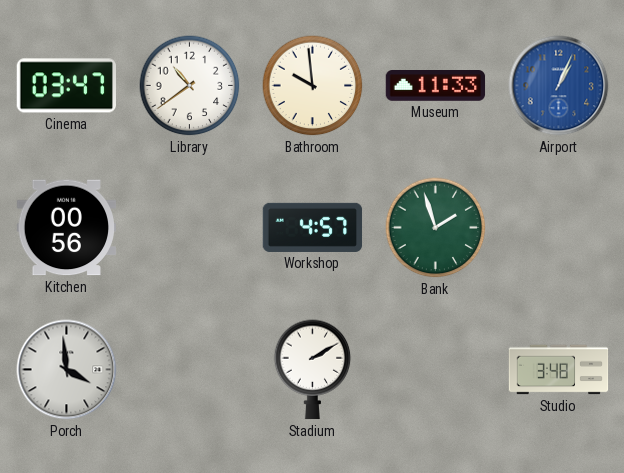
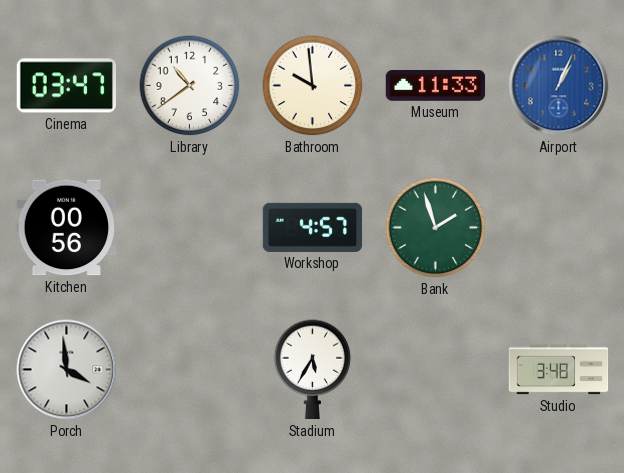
Stadium: 2:10 -> 5:35 (313, 370)
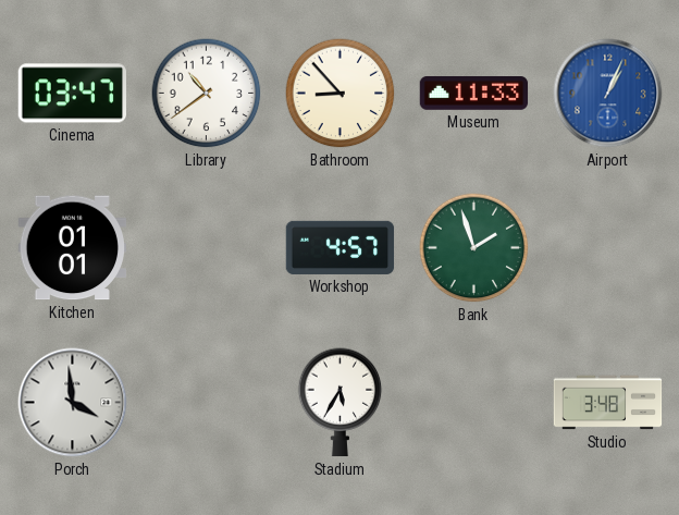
Bathroom: 9:59 -> 8:53 (341, 94)
Kitchen: 00:56 -> 01:01 (73, 248)
